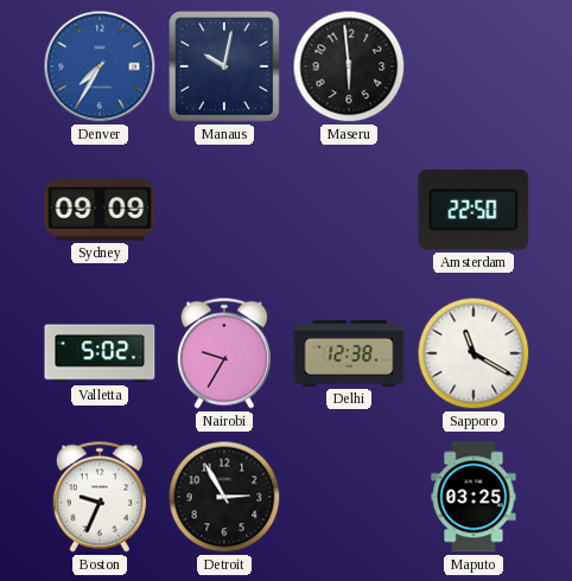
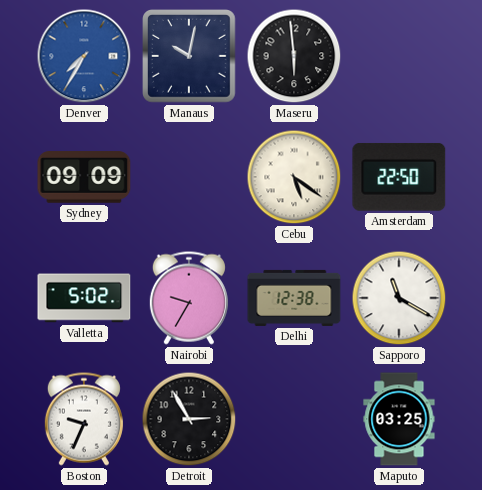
Cebu: none -> 5:21 (294, 177)
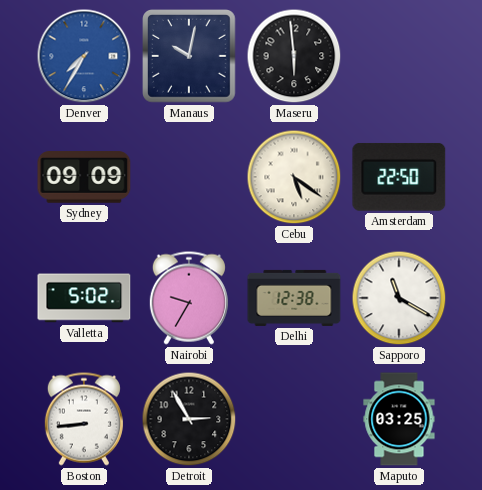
Boston: 9:34 -> 8:44 (84, 419)
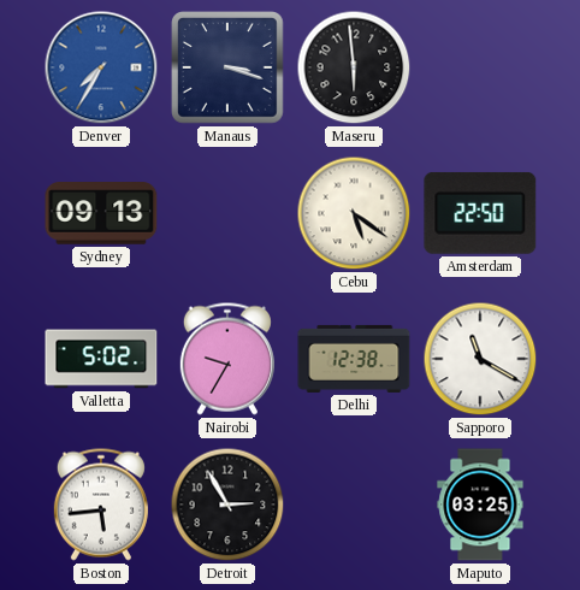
Manaus: 10:02 -> 3:18 (229, 69)
Sydney: 09:09 -> 09:13 (101, 213)
Boston: 8:44 -> 5:44 (101, 505)
